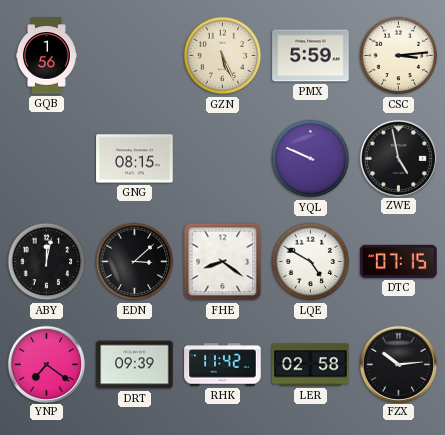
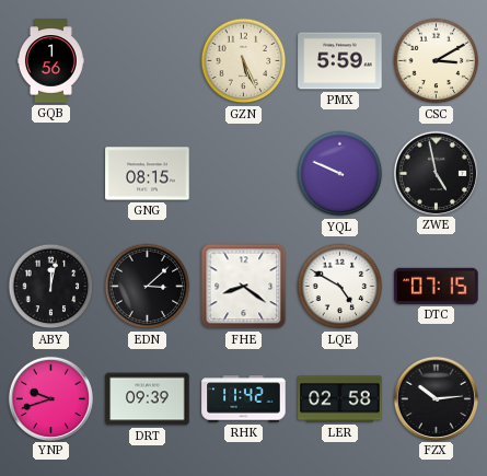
CSC: 3:14 -> 3:10 (437, 61)
YNP: 7:21 -> 9:42 (50, 398)
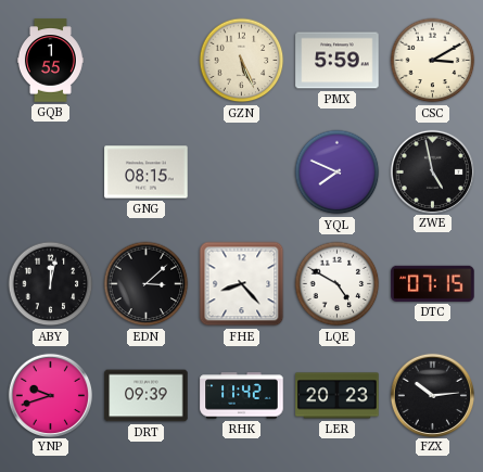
GQB: 1:56 -> 1:55 (50, 61)
YQL: 9:49 -> 7:49 (338, 173)
FHE: 8:21 -> 8:23 (242, 284)
LER: 02:58 -> 20:23 (338, 396)
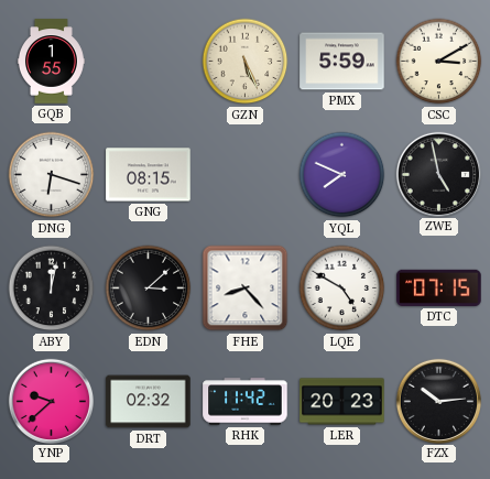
DNG: none -> 6:18 (52, 175)
YNP: 9:42 -> 9:38 (51, 401)
DRT: 09:39 -> 02:32 (149, 402)
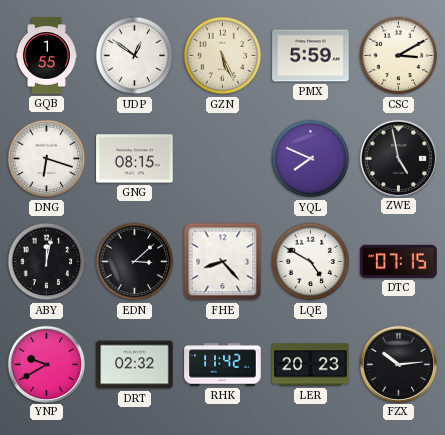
UDP: none -> 12:51 (135, 56)
YNP: 9:38 -> 9:40 (46, 364)
